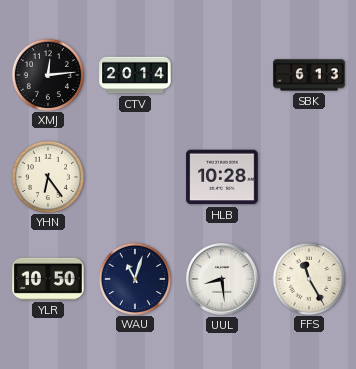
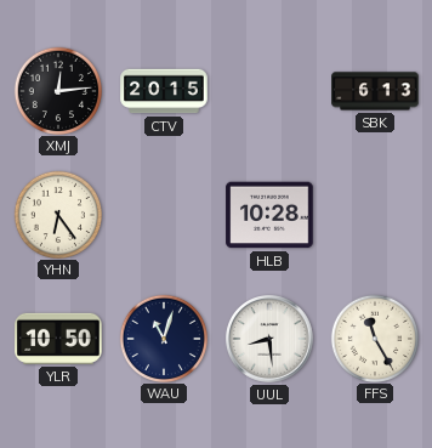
CTV: 20:14 -> 20:15 (164, 91)
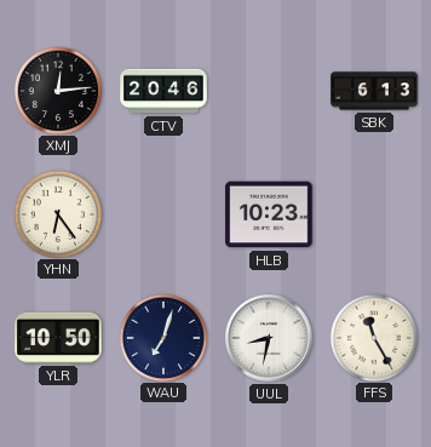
CTV: 20:15 -> 20:46 (163, 91)
HLB: 10:28 -> 10:23 (269, 214)
WAU: 11:03 -> 7:03 (162, 337)
UUL: 8:29 -> 8:32 (269, 338)
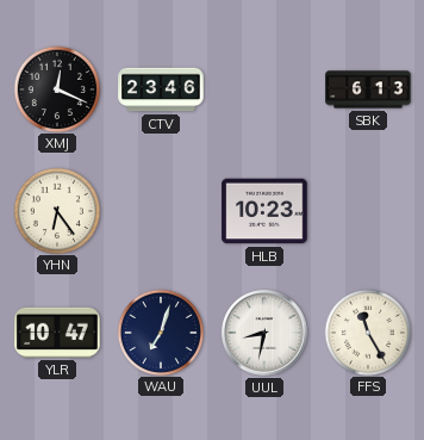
XMJ: 12:14 -> 12:19 (56, 88)
CTV: 20:46 -> 23:46 (161, 89)
YLR: 10:50 -> 10:47 (57, 333)
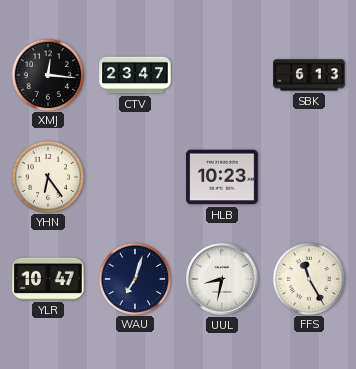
XMJ: 12:19 -> 12:16 (47, 74)
CTV: 23:46 -> 23:47 (135, 75)
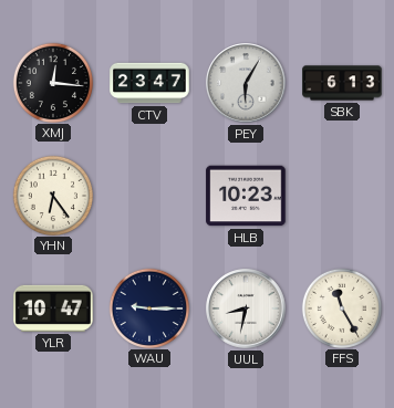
PEY: none -> 6:05 (246, 83)
WAU: 7:03 -> 9:15 (148, 307)
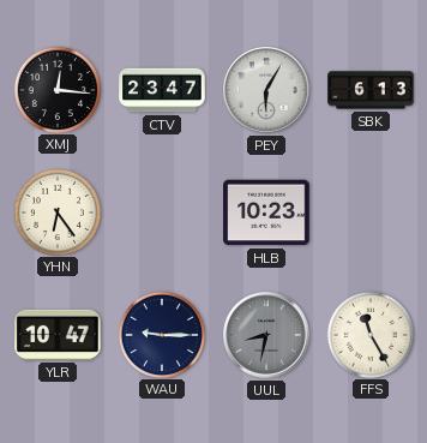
UUL dial: white -> grey (266, 335)
